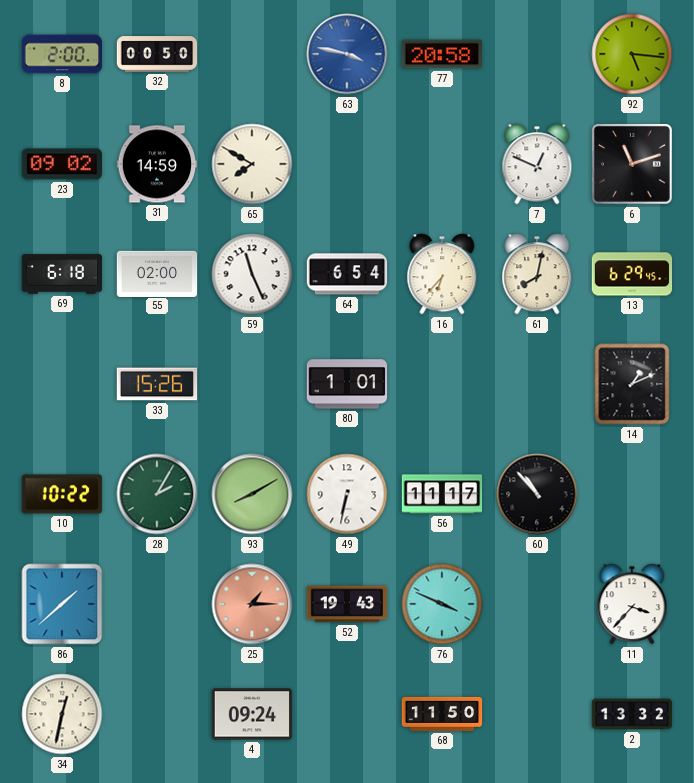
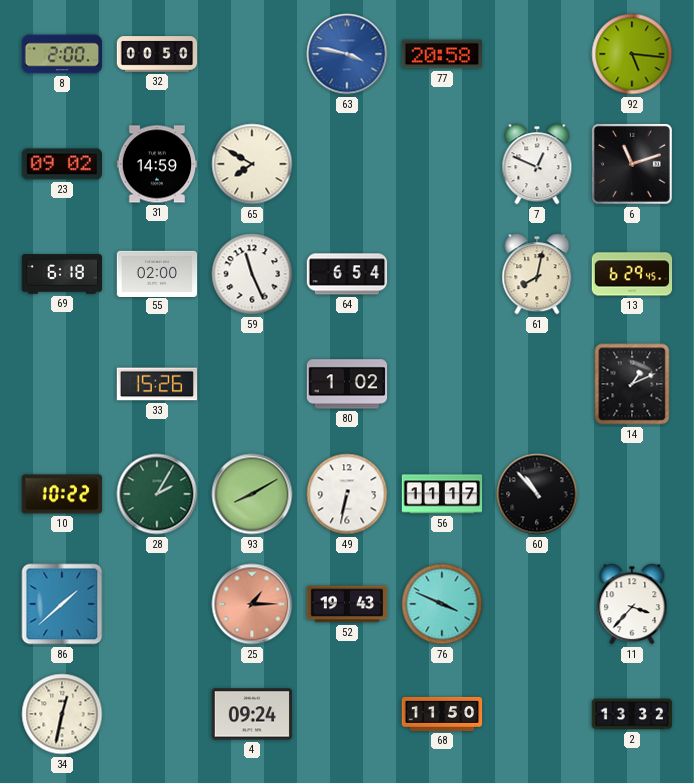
16: 6:37 -> none (442, 274)
80: 1:01 -> 1:02 (347, 384)
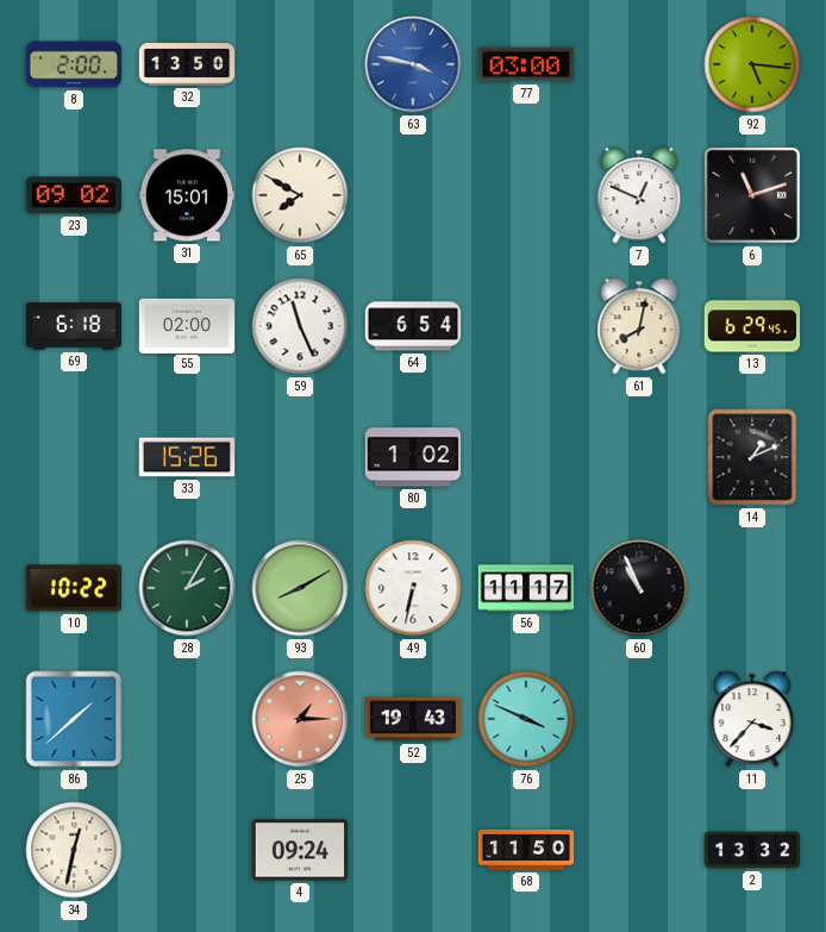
32: 00:50 -> 13:50 (187, 64)
77: 20:58 -> 03:00 (525, 64)
31: 14:59 -> 15:01 (187, 195)
60: 10:53 -> 10:56 (639, 588)
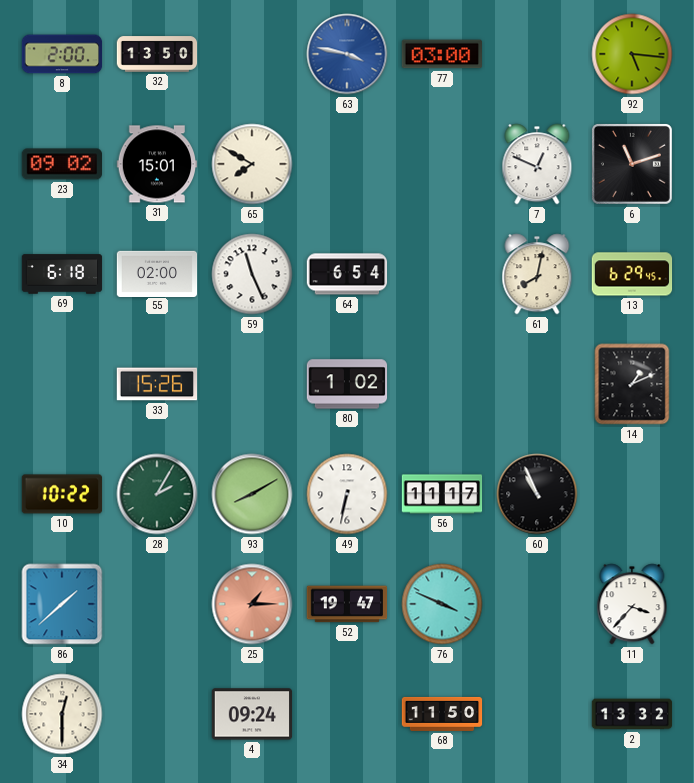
52: 19:43 -> 19:47 (347, 604)
34: 12:32 -> 12:30 (62, 714)
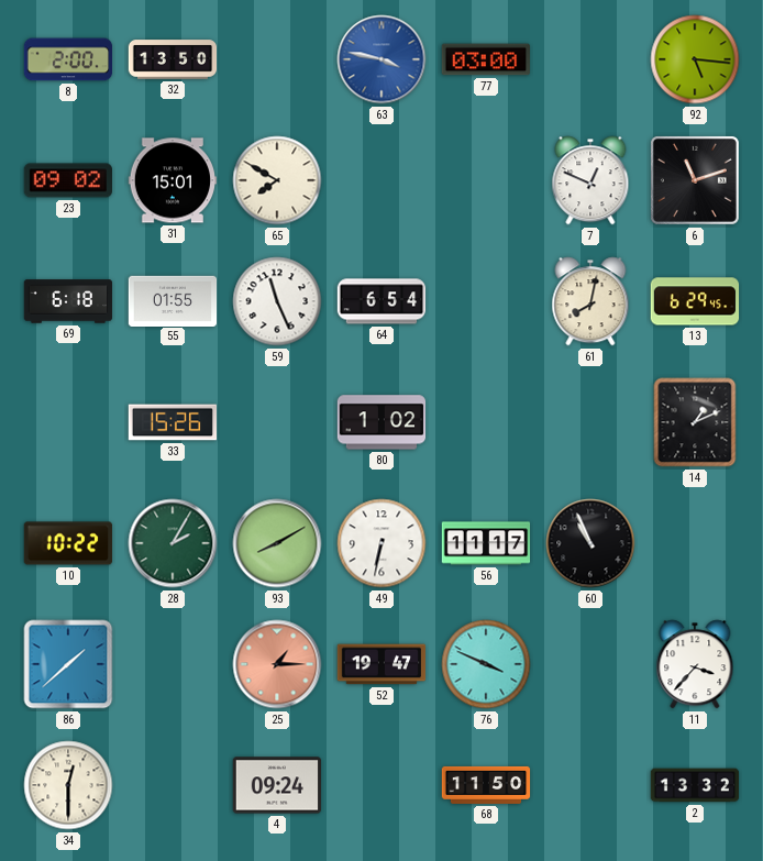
55: 02:00 -> 01:55 (173, 300)
